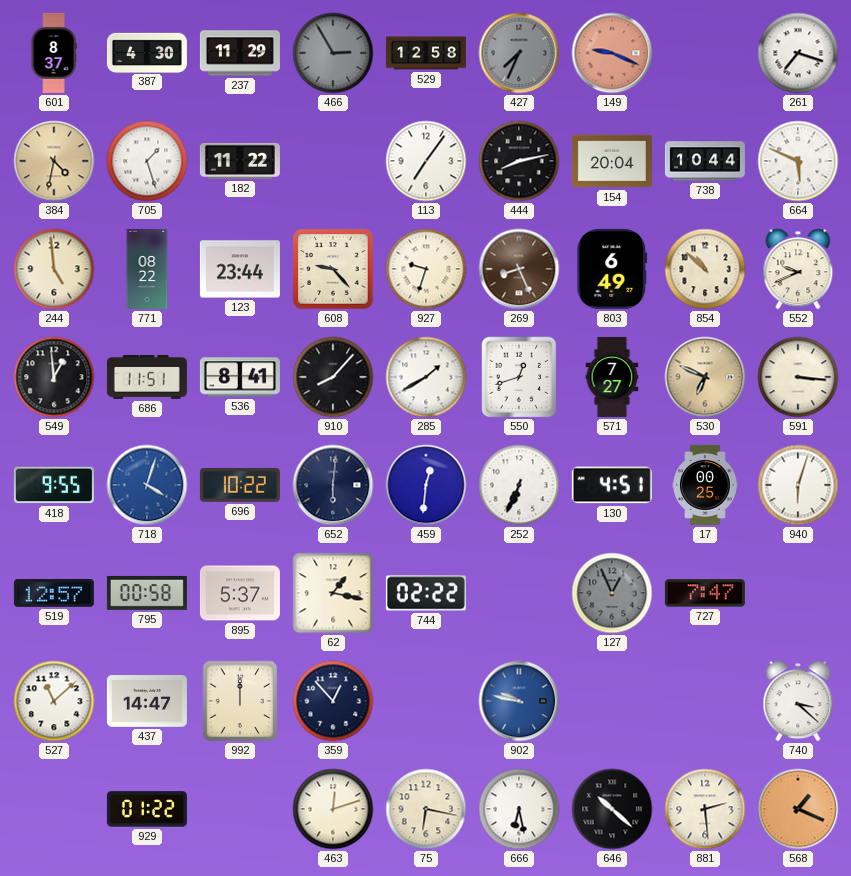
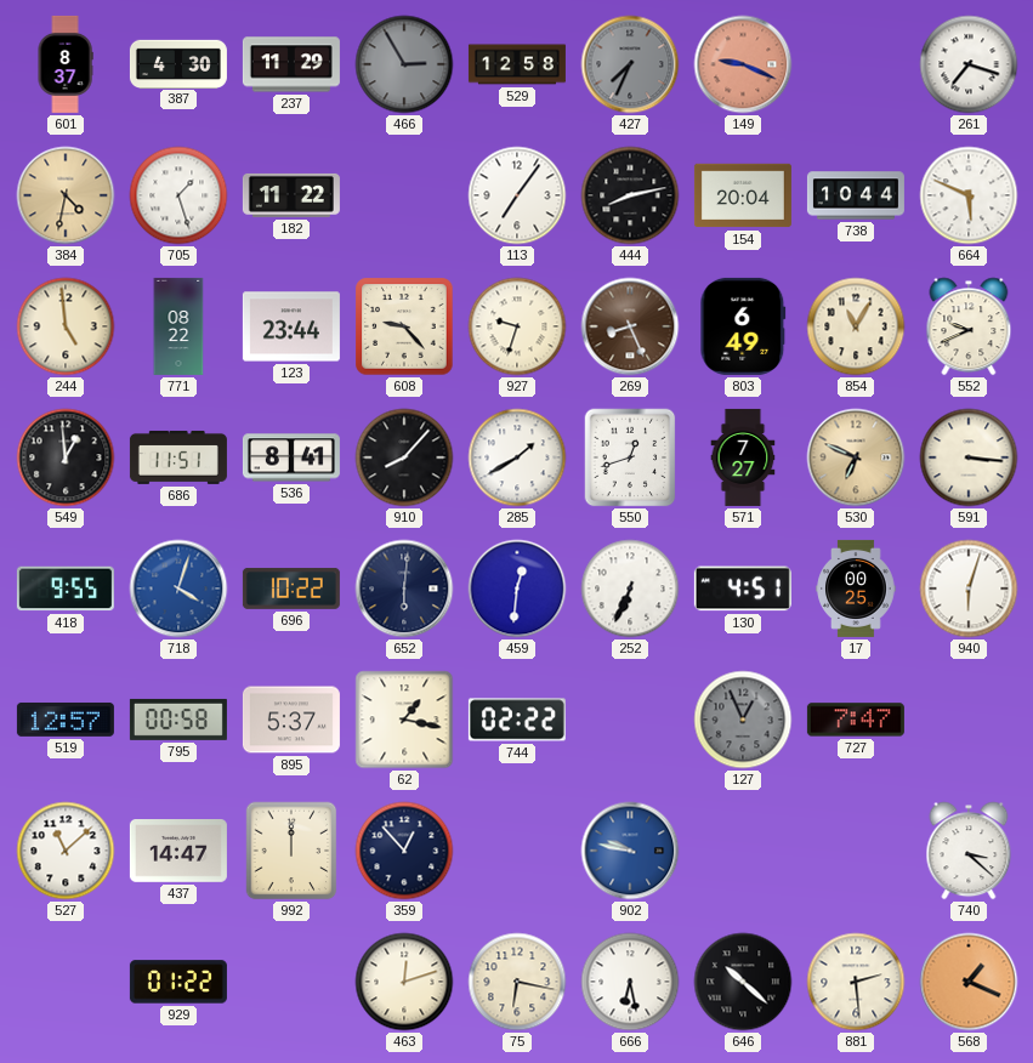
854: 10:52 -> 11:05 (856, 326)
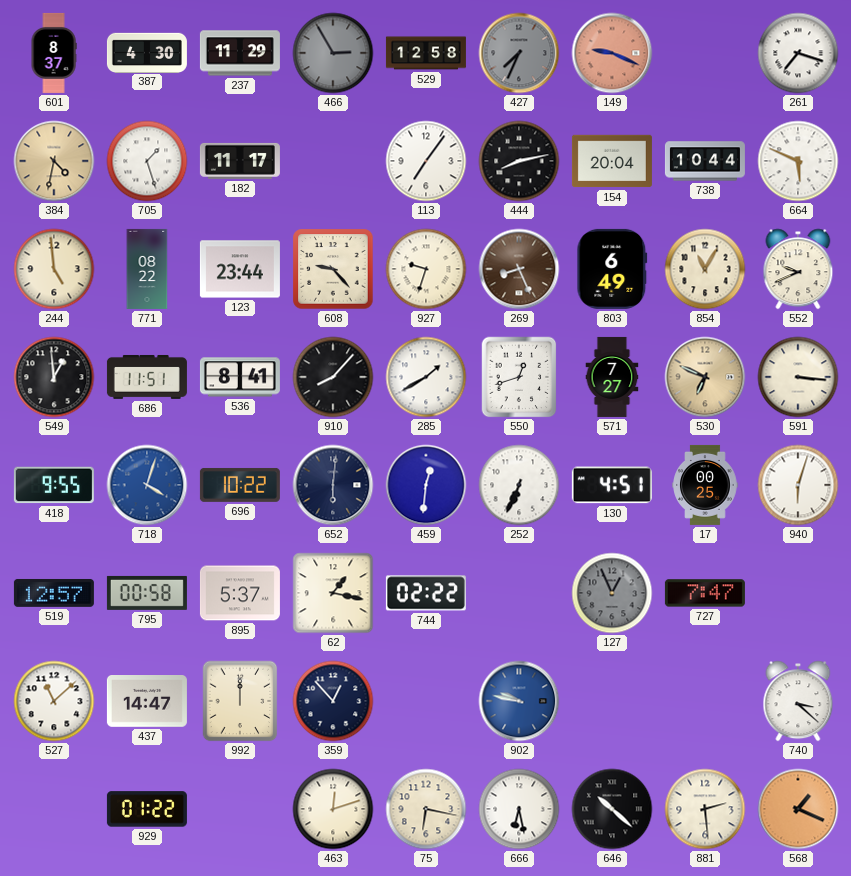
182: 11:22 -> 11:17 (240, 161)
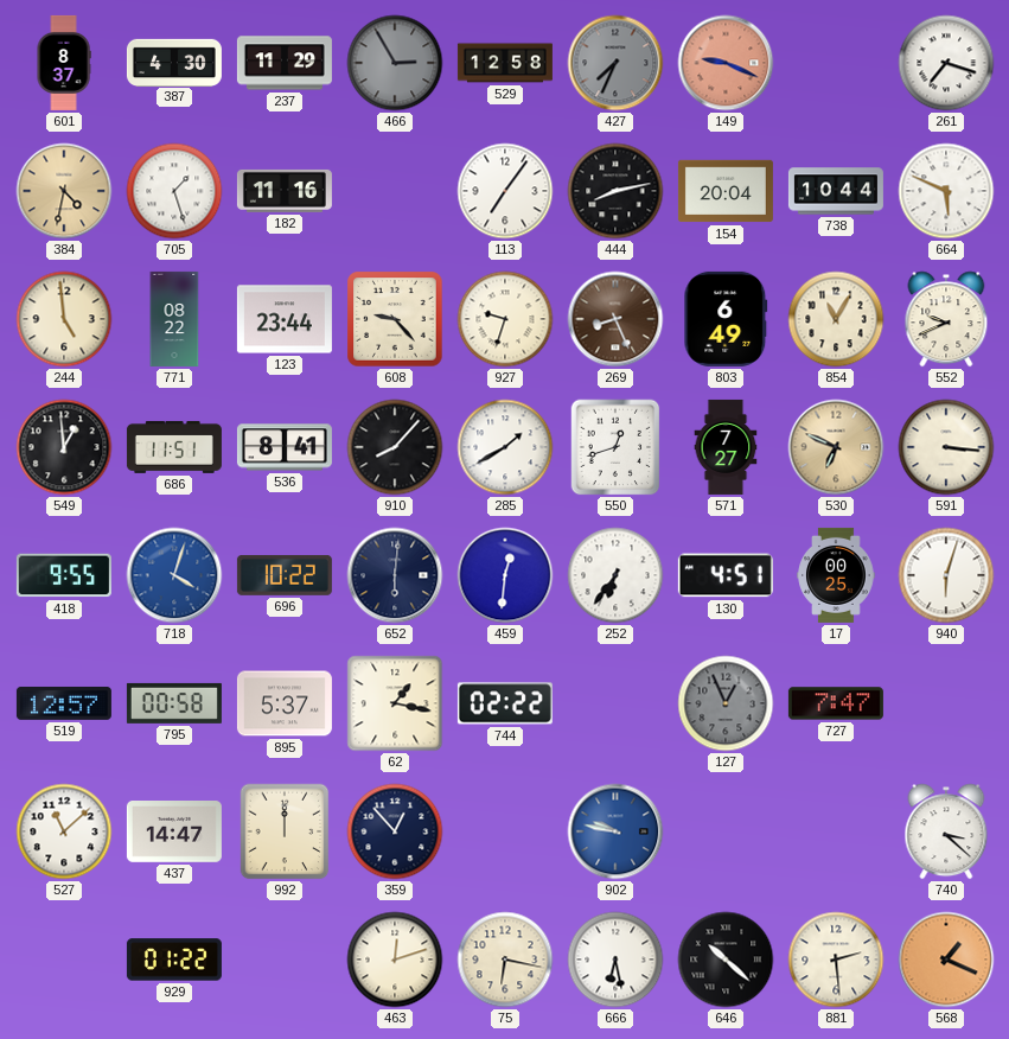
182: 11:17 -> 11:16 (285, 191)
252: 6:34 -> 6:36 (615, 575)
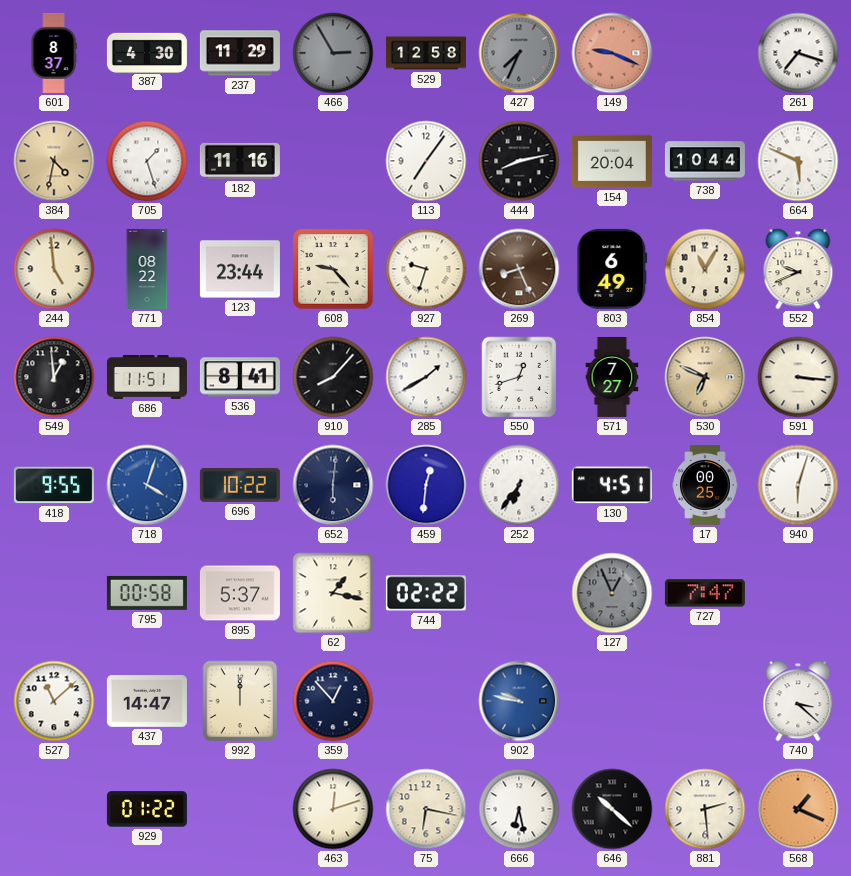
519: 12:57 -> none (64, 703)
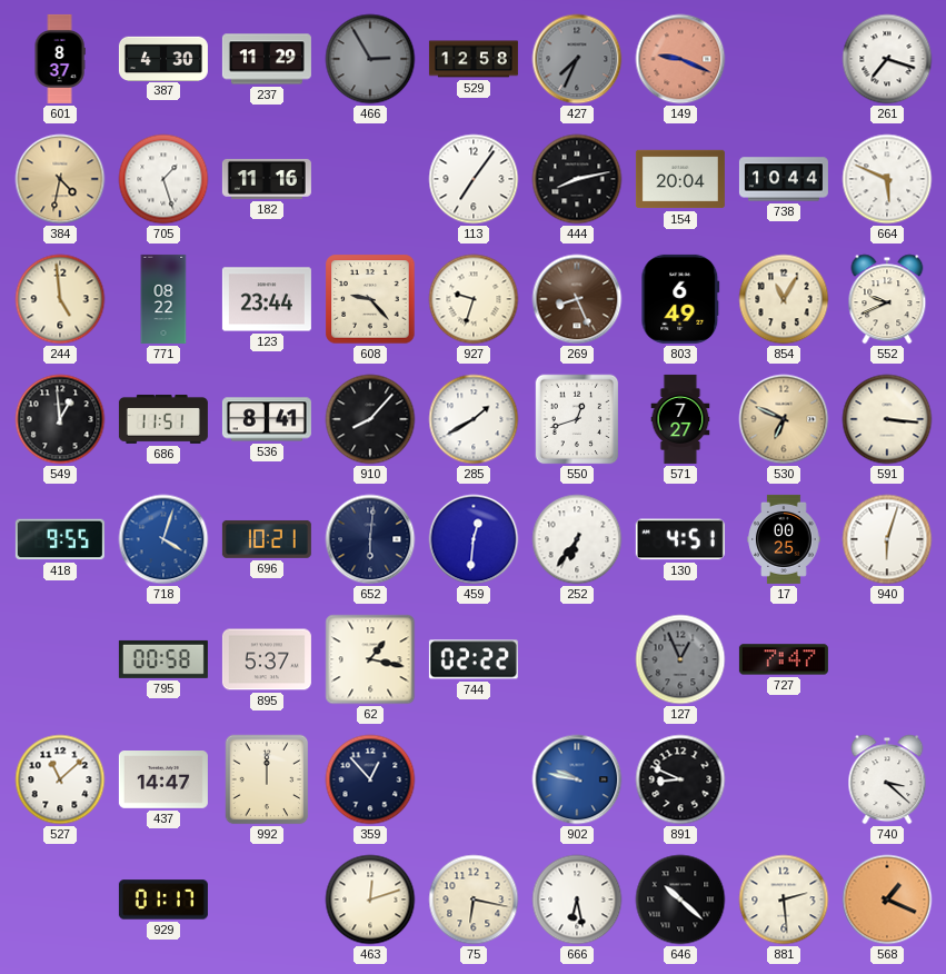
696: 10:22 -> 10:21 (267, 539)
891: none -> 8:49 (680, 779)
929: 01:22 -> 01:17 (163, 900)
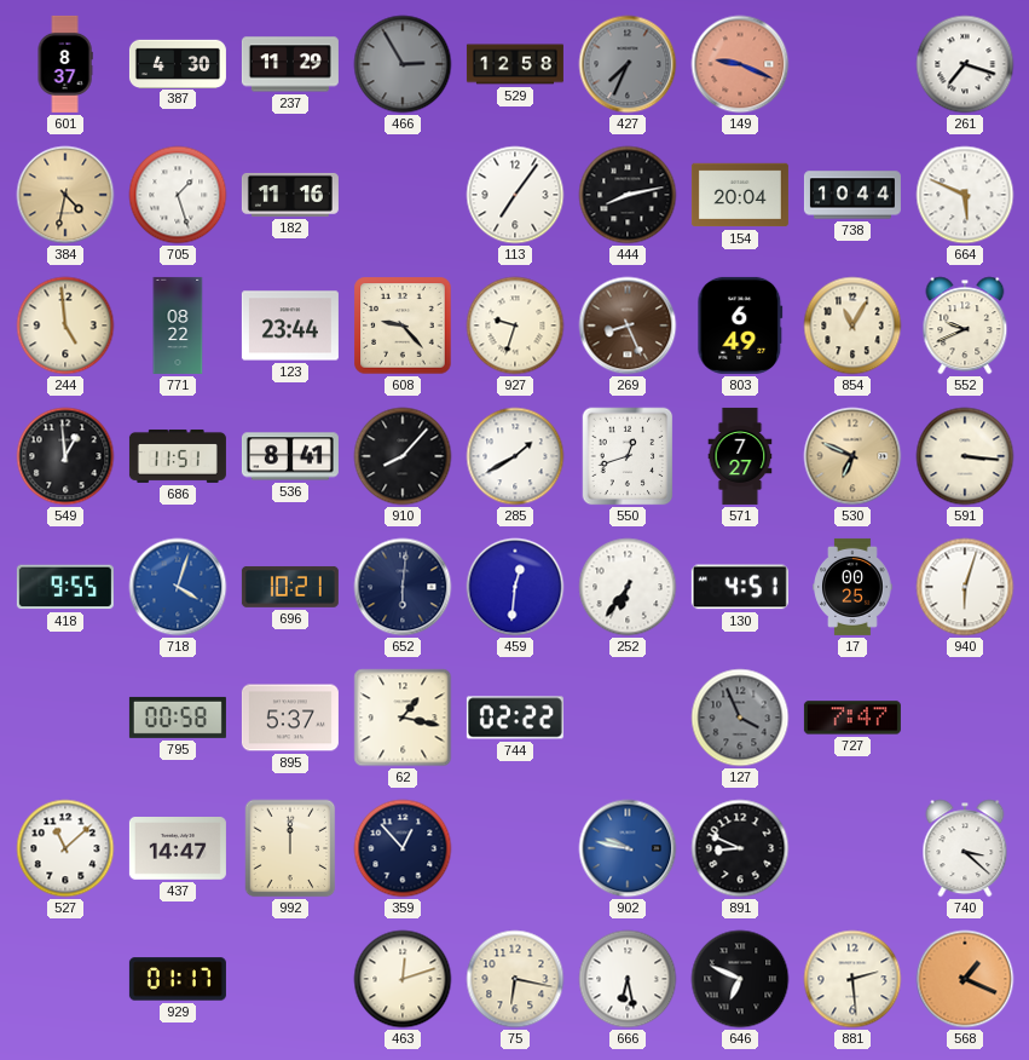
127: 12:56 -> 3:56 (740, 718)
646: 10:22 -> 6:49 (740, 979)
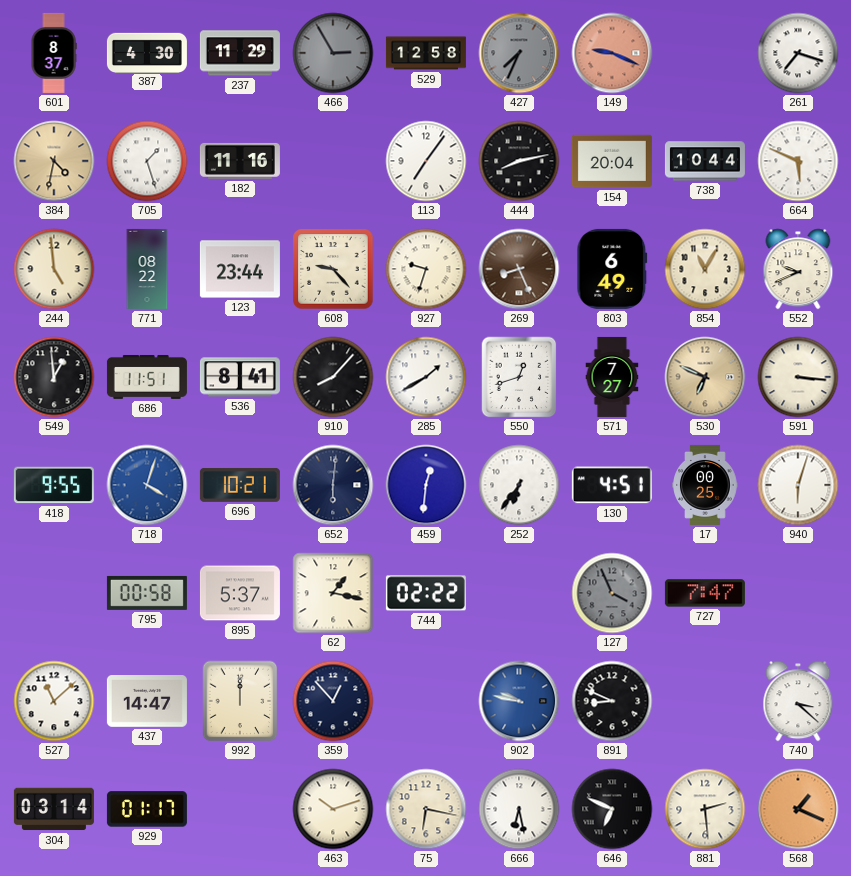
304: none -> 03:14 (54, 809)
463: 12:12 -> 10:12 (333, 809)
